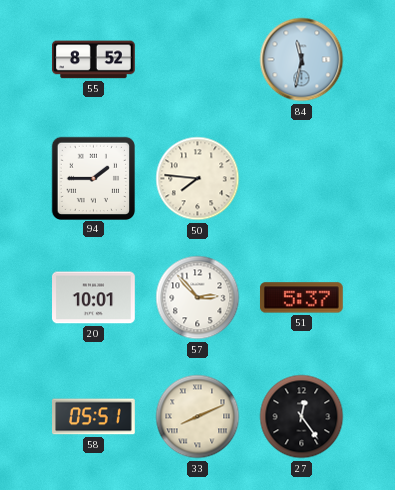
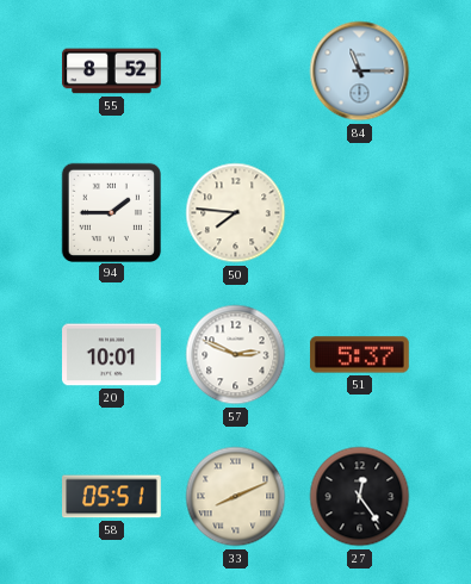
84: 11:32 -> 11:15 (360, 72)
57: 2:53 -> 2:49 (236, 355)
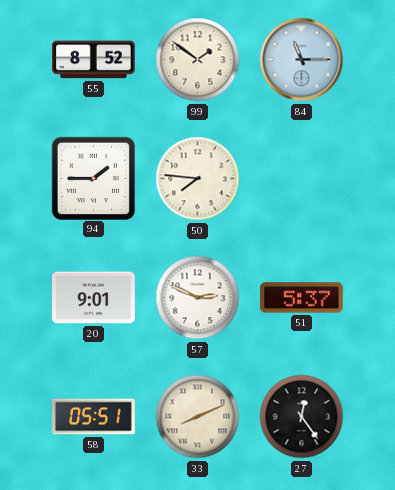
99: none -> 1:51 (198, 60)
20: 10:01 -> 9:01 (94, 298)
